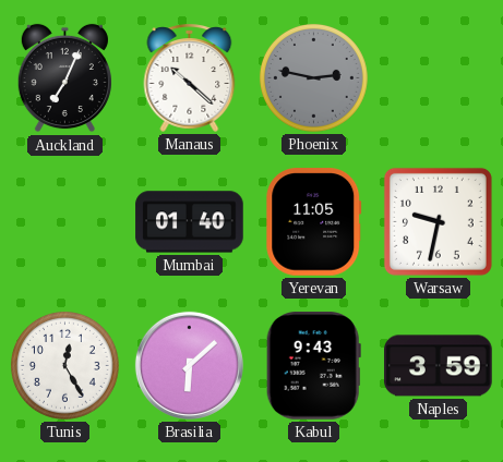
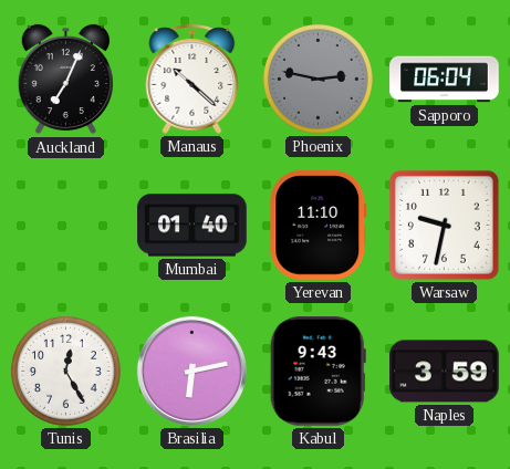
Sapporo: none -> 06:04 (445, 80)
Yerevan: 11:05 -> 11:10 (319, 226)
Brasilia: 6:08 -> 6:13 (191, 371)
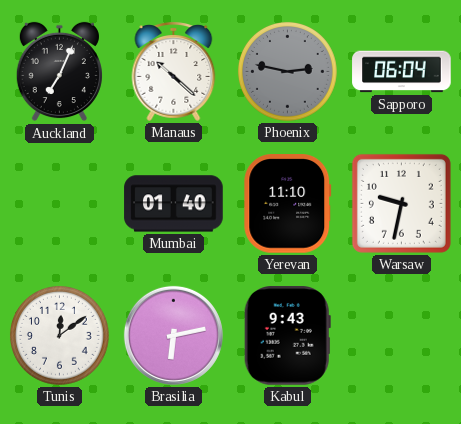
Tunis: 12:25 -> 12:09 (59, 335)
Naples: 3:59 -> none (445, 372)
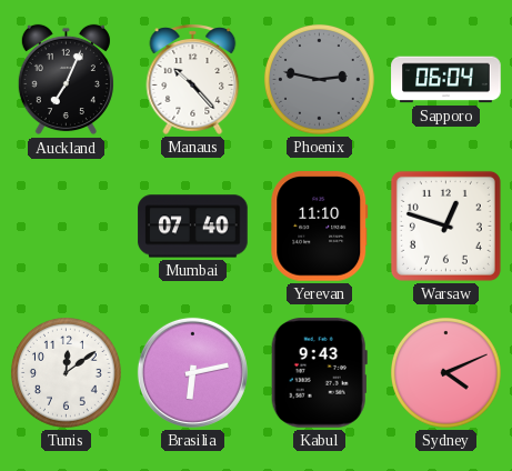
Manaus: 10:22 -> 10:23 (193, 79)
Mumbai: 01:40 -> 07:40 (193, 227)
Warsaw: 9:32 -> 12:48 (445, 226)
Sydney: none -> 4:11 (445, 372)
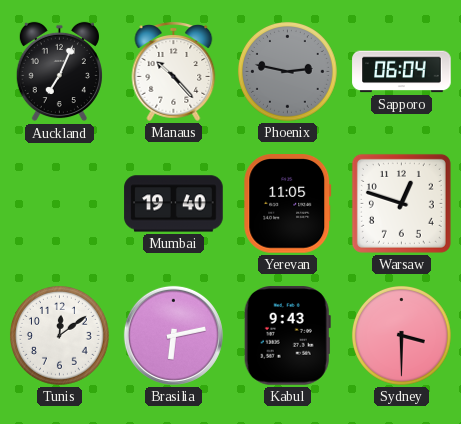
Mumbai: 07:40 -> 19:40 (174, 204)
Yerevan: 11:10 -> 11:05 (288, 204)
Sydney: 4:11 -> 3:30 (401, 335)
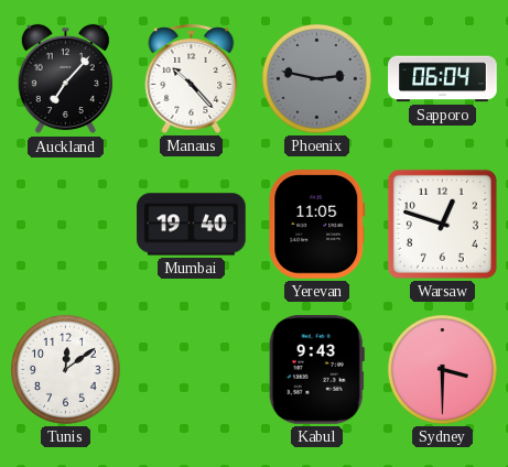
Auckland: 7:04 -> 7:07 (65, 79)
Brasilia: 6:13 -> none (173, 335)
